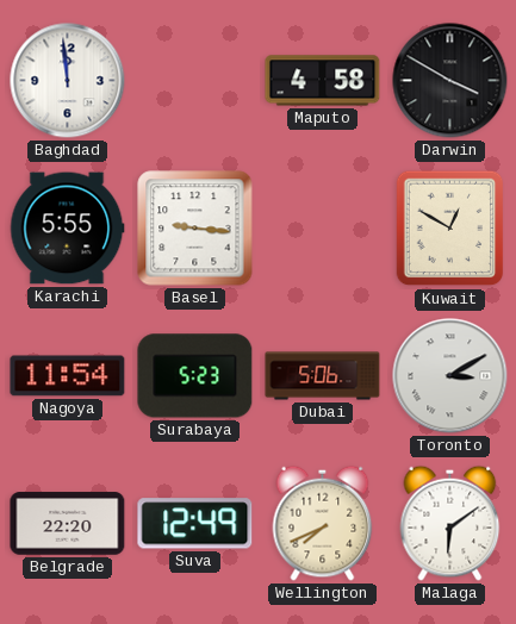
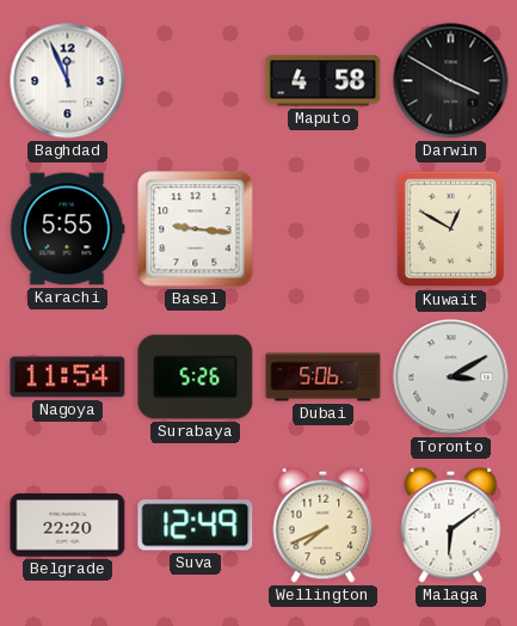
Baghdad: 11:59 -> 11:56 (68, 81)
Surabaya: 5:23 -> 5:26 (196, 378)
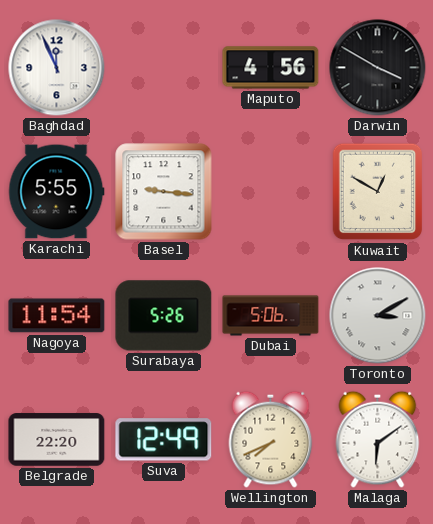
Maputo: 4:58 -> 4:56 (271, 68)
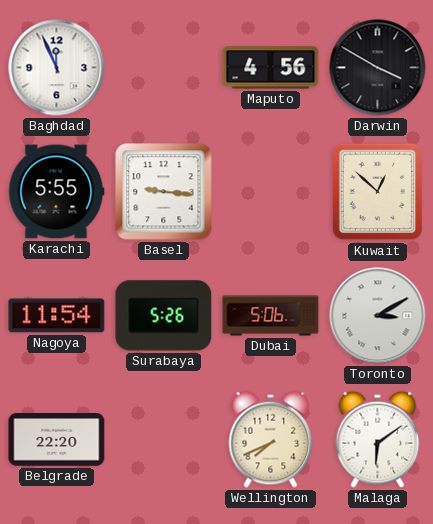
Kuwait: 12:50 -> 12:52 (378, 192)
Suva: 12:49 -> none (164, 440)
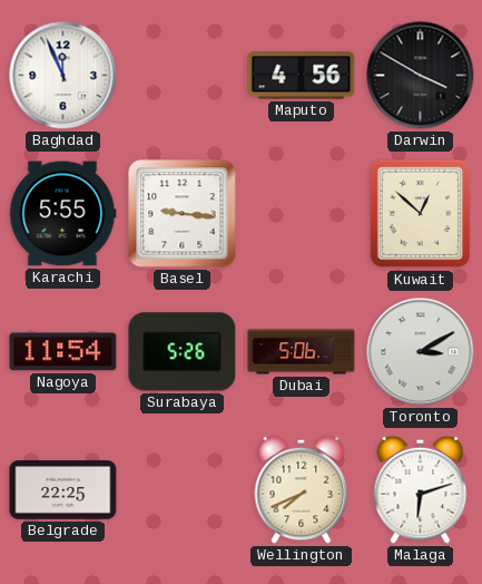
Belgrade: 22:20 -> 22:25 (63, 490)
Malaga: 6:09 -> 6:12 (421, 489)
